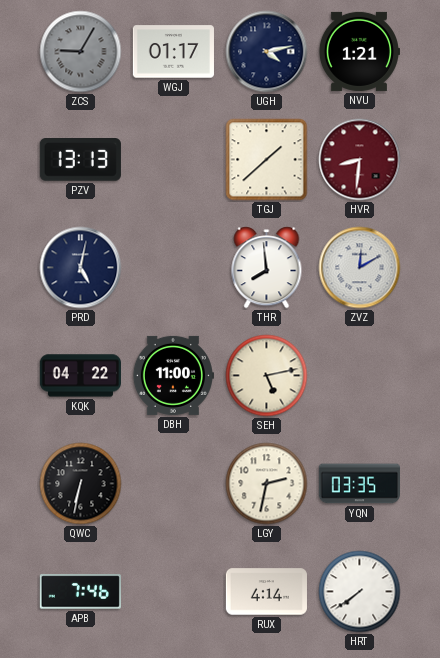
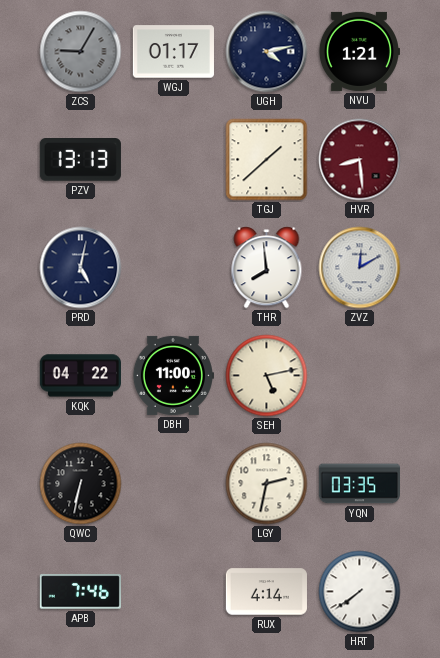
HVR: 8:31 -> 8:29 (360, 160)
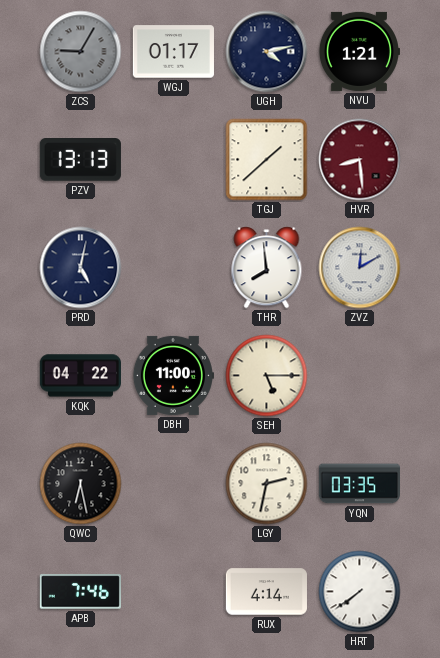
SEH: 5:13 -> 5:15 (267, 376)
QWC: 6:32 -> 6:28 (81, 484)
